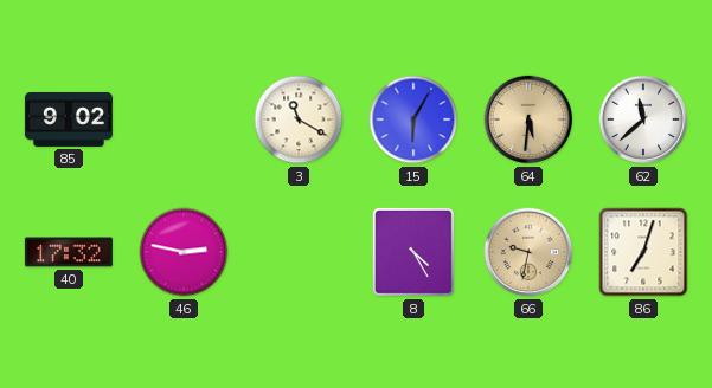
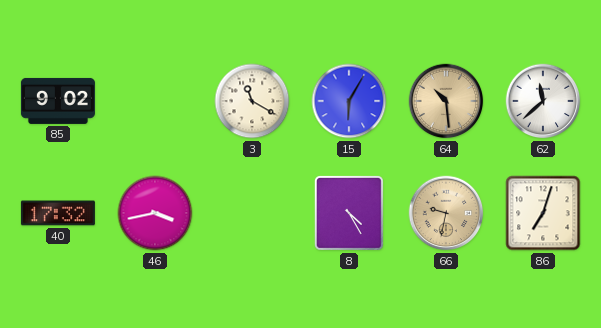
64: 5:31 -> 10:29 (446, 101)
46: 2:47 -> 3:43 (155, 213)
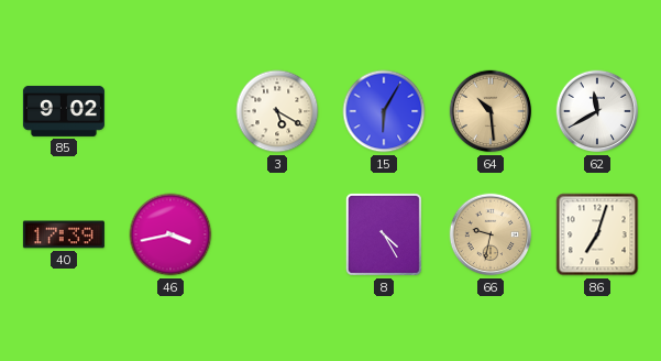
3: 11:20 -> 5:20 (277, 111)
62: 11:38 -> 11:40 (597, 111)
40: 17:32 -> 17:39 (64, 234)
